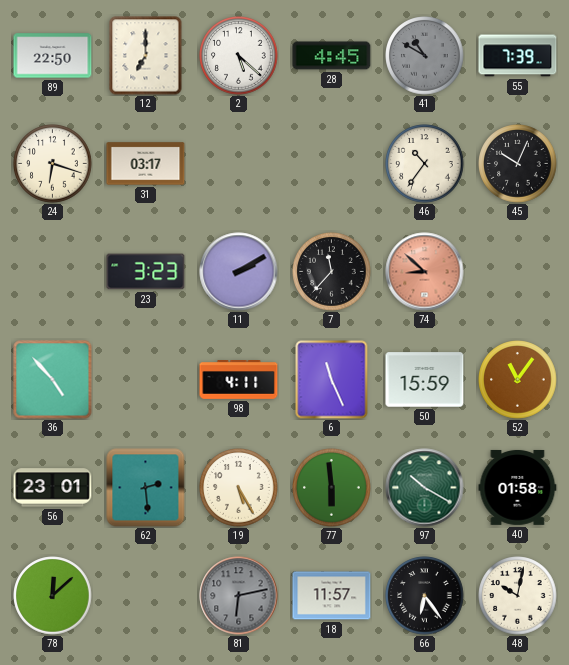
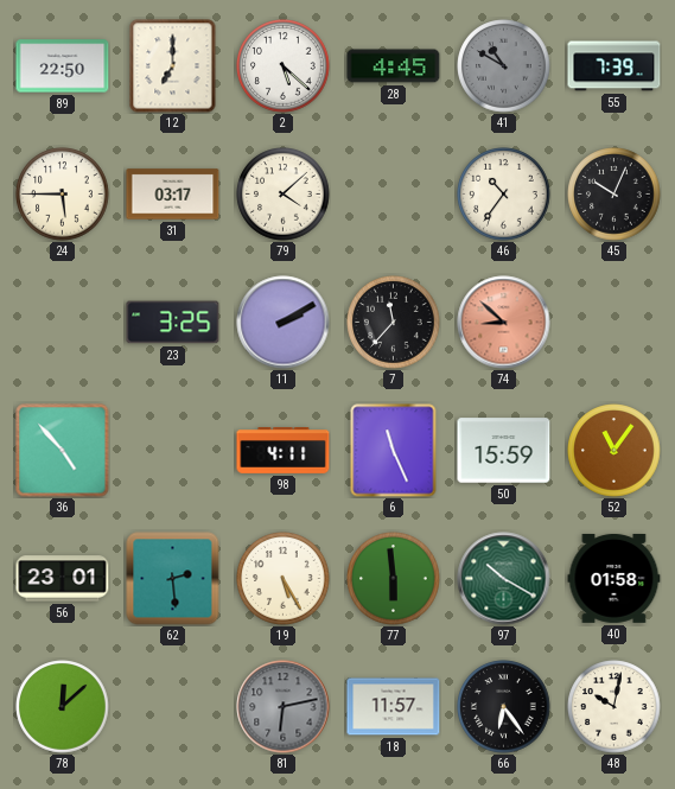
24: 6:18 -> 5:45 (63, 195)
79: none -> 4:08 (284, 195)
23: 3:23 -> 3:25 (173, 323)
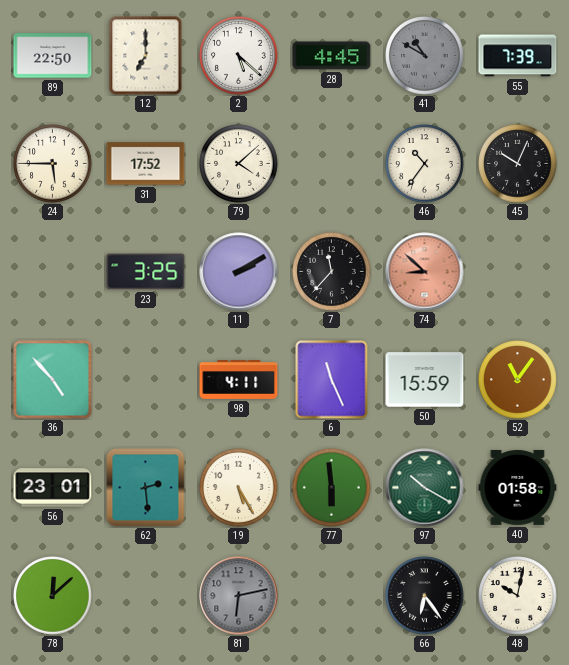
31: 03:17 -> 17:52 (146, 164)
18: 11:57 -> none (394, 707)
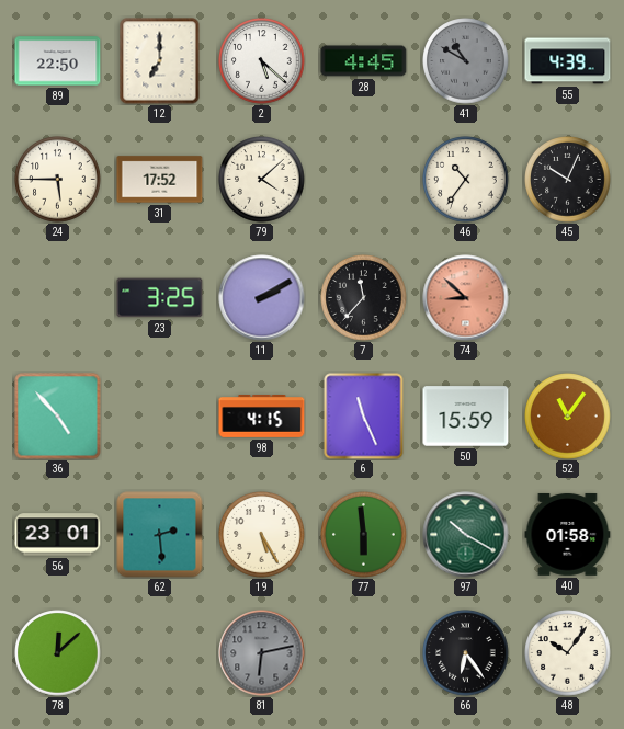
55: 7:39 -> 4:39 (568, 61)
98: 4:11 -> 4:15 (262, 417)
48: 10:02 -> 10:06 (568, 653)
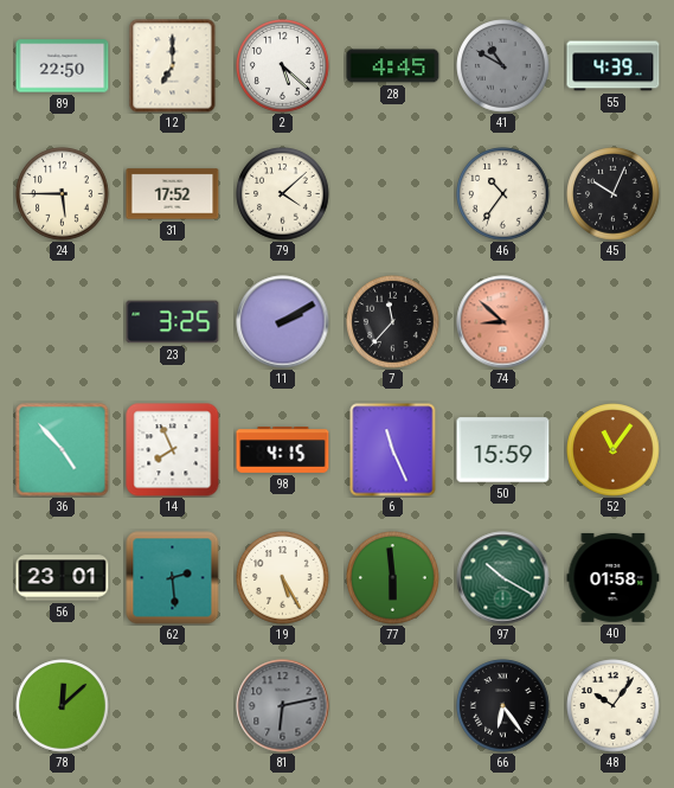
14: none -> 7:56 (173, 450)
